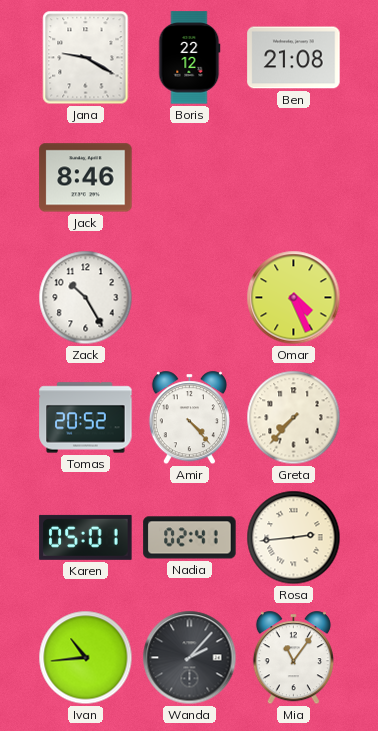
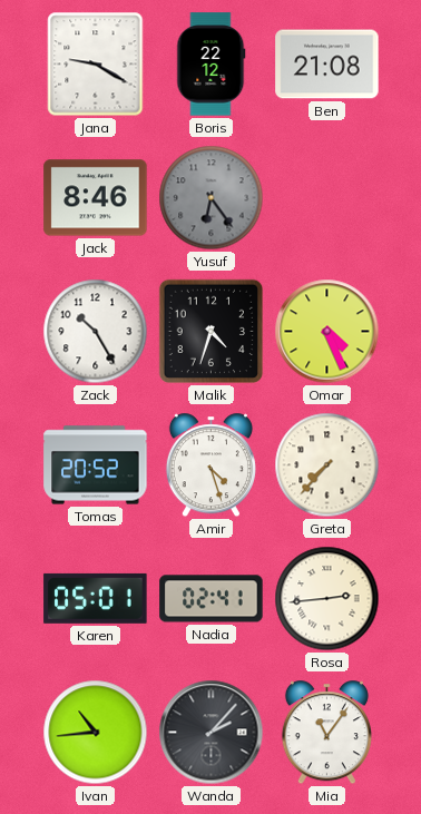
Yusuf: none -> 6:24 (212, 198)
Malik: none -> 4:33 (212, 332)
Amir: 4:23 -> 4:27 (210, 465)
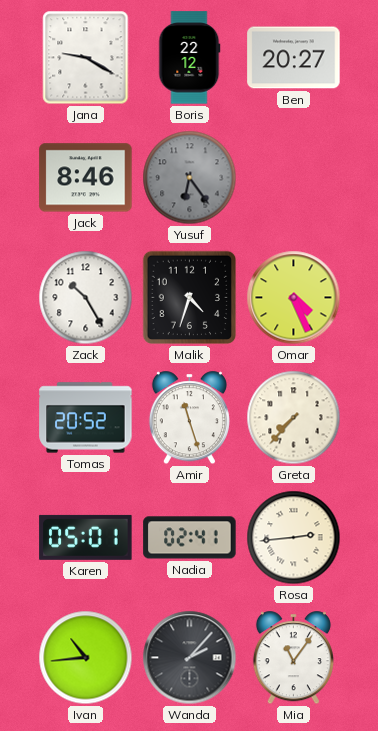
Ben: 21:08 -> 20:27 (294, 58)
Amir: 4:27 -> 11:27 (189, 418)
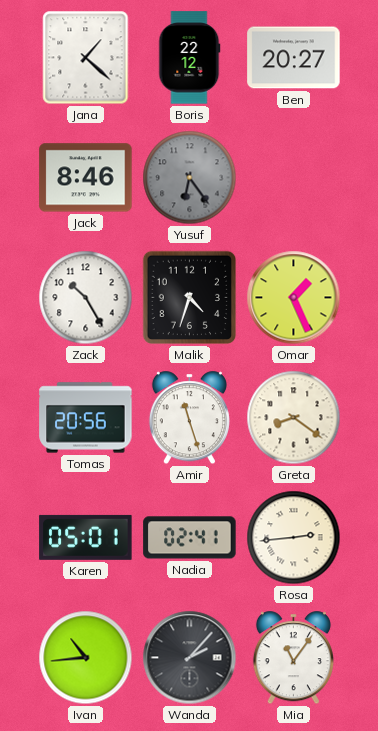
Jana: 9:20 -> 1:22 (86, 58)
Omar: 4:26 -> 1:26 (294, 298)
Tomas: 20:52 -> 20:56 (86, 418)
Greta: 7:37 -> 8:21 (294, 418)
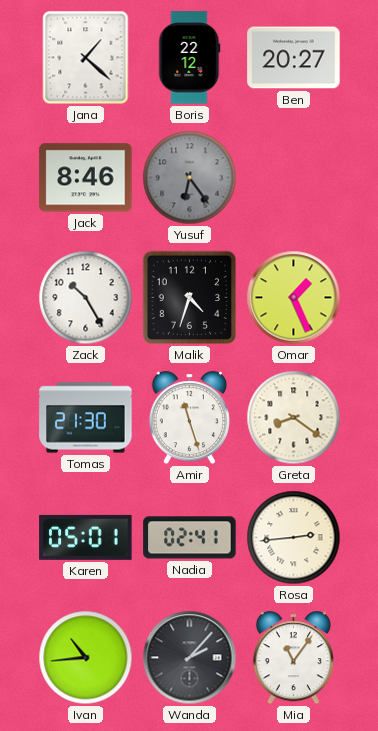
Tomas: 20:56 -> 21:30 (86, 418)
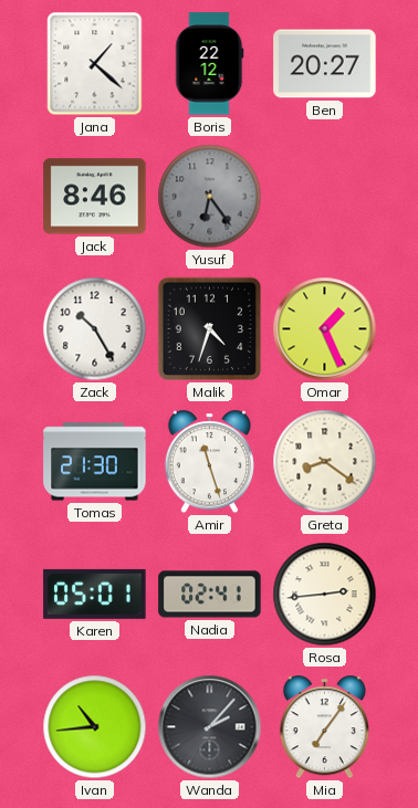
Mia: 11:06 -> 7:06 (324, 727)
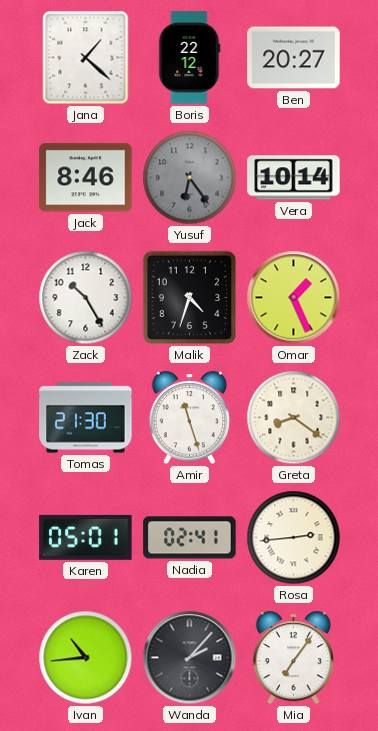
Vera: none -> 10:14 (294, 178)
